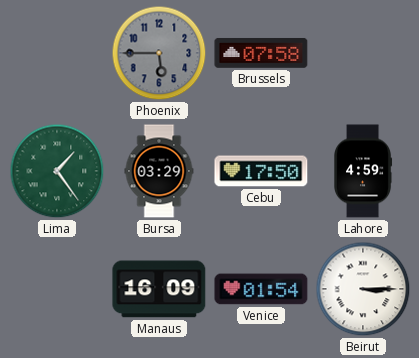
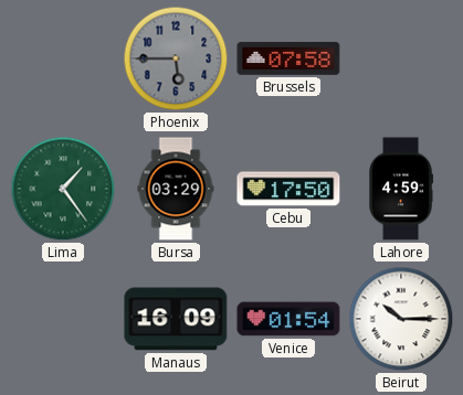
Beirut: 3:15 -> 10:15 (401, 319)
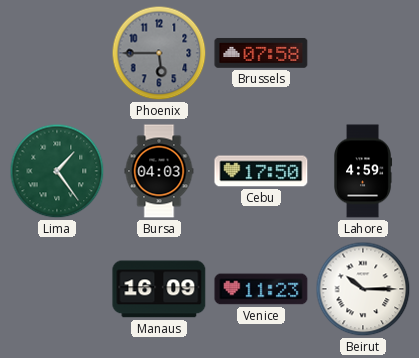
Bursa: 03:29 -> 04:03 (159, 171)
Venice: 01:54 -> 11:23 (261, 289)
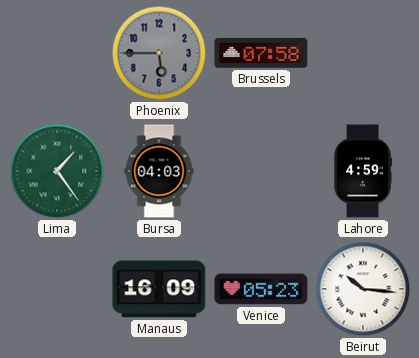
Cebu: 17:50 -> none (261, 171)
Venice: 11:23 -> 05:23 (261, 289)
Beirut: 10:15 -> 10:16 (363, 289)
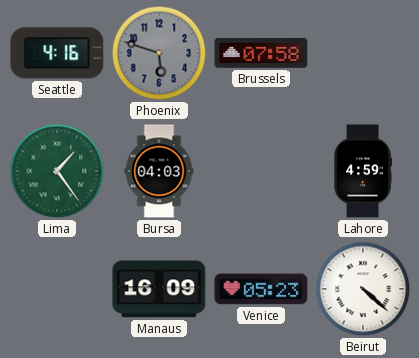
Seattle: none -> 4:16 (57, 53)
Phoenix: 5:45 -> 5:48 (159, 53)
Beirut: 10:16 -> 4:22 (363, 289)
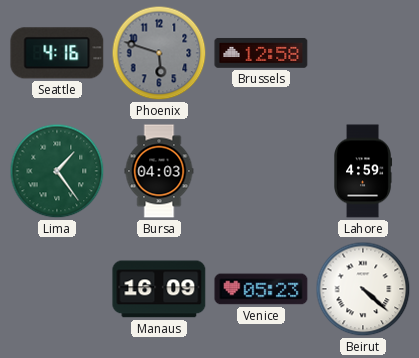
Brussels: 07:58 -> 12:58 (261, 53)
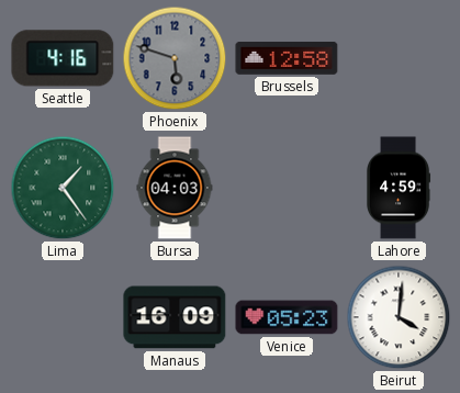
Beirut: 4:22 -> 4:01 (399, 317)
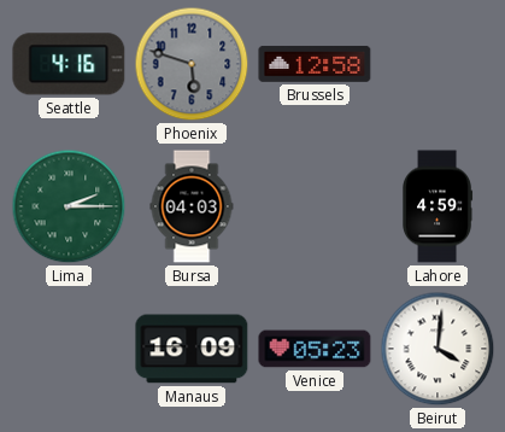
Lima: 1:24 -> 2:15 (69, 206)
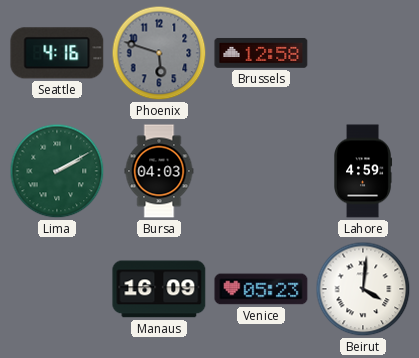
Lima: 2:15 -> 2:10 (57, 171)
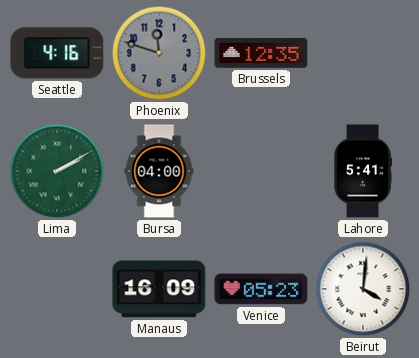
Phoenix: 5:48 -> 11:48 (159, 53)
Brussels: 12:58 -> 12:35 (261, 53)
Bursa: 04:03 -> 04:00 (159, 171)
Lahore: 4:59 -> 5:41 (364, 171)
